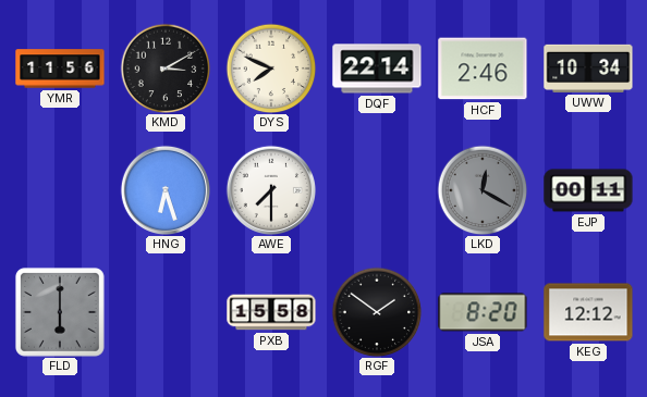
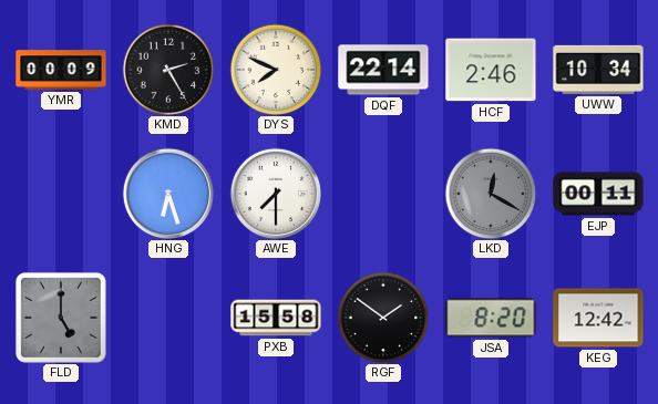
YMR: 11:56 -> 00:09 (61, 70)
KMD: 3:10 -> 2:25 (168, 70)
FLD: 6:00 -> 5:00 (61, 318)
KEG: 12:12 -> 12:42 (598, 318)
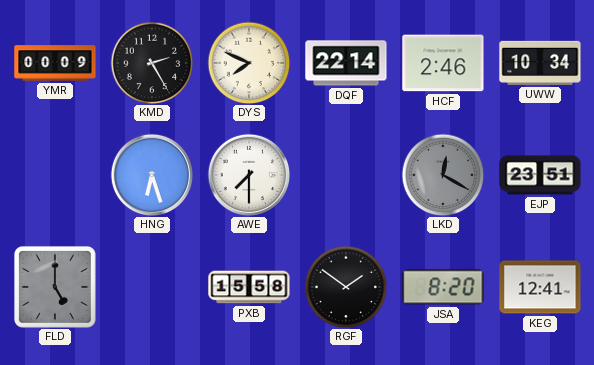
EJP: 00:11 -> 23:51 (540, 175)
KEG: 12:42 -> 12:41 (540, 287)
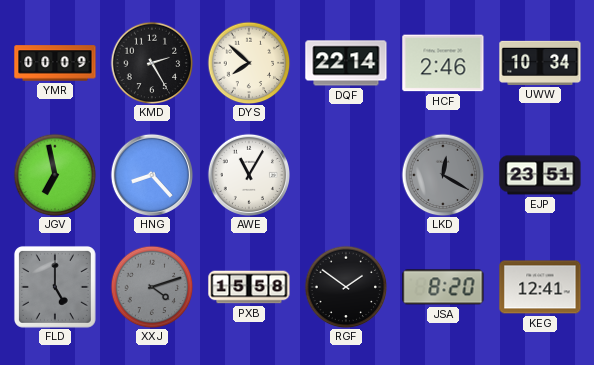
DYS: 7:49 -> 7:52 (249, 63)
JGV: none -> 6:58 (55, 175)
HNG: 6:27 -> 8:23 (151, 174)
AWE: 7:30 -> 11:05 (248, 174)
XXJ: none -> 4:12 (152, 287)
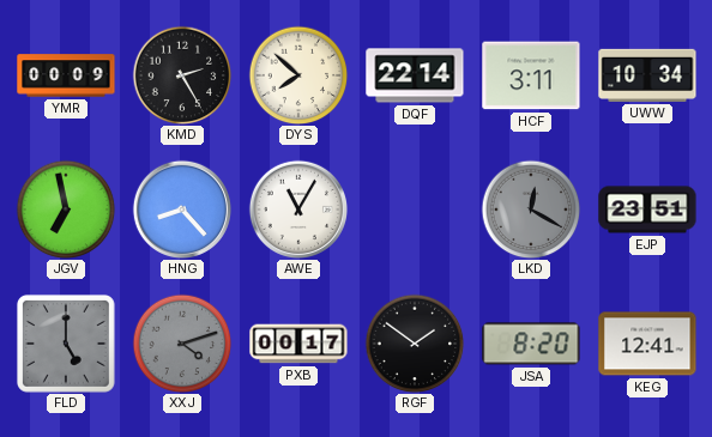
HCF: 2:46 -> 3:11 (531, 75)
PXB: 15:58 -> 00:17 (298, 344)
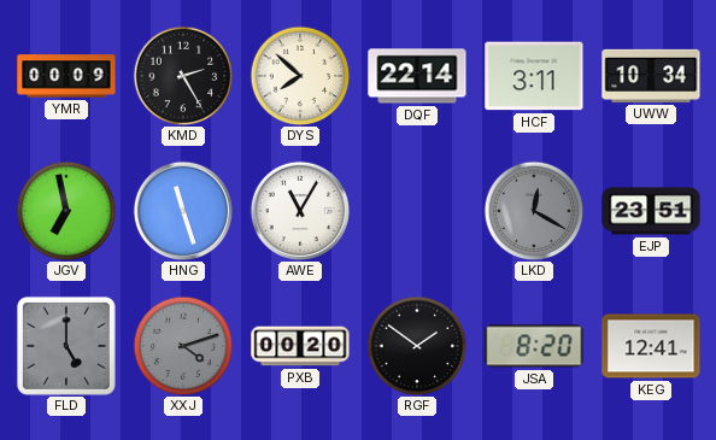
HNG: 8:23 -> 11:27 (182, 210)
PXB: 00:17 -> 00:20 (300, 346)
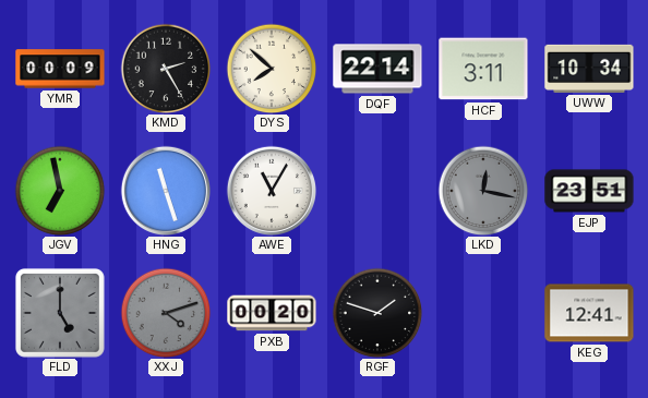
LKD: 12:20 -> 12:17 (483, 191)
RGF: 1:51 -> 1:48 (377, 313)
JSA: 8:20 -> none (534, 346)
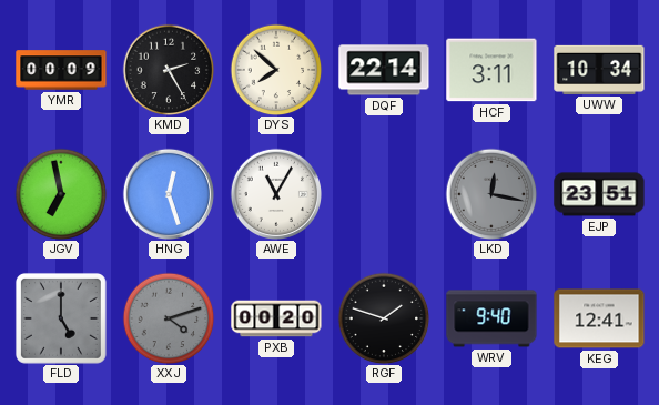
HNG: 11:27 -> 12:27 (168, 193)
WRV: none -> 9:40 (491, 318)
